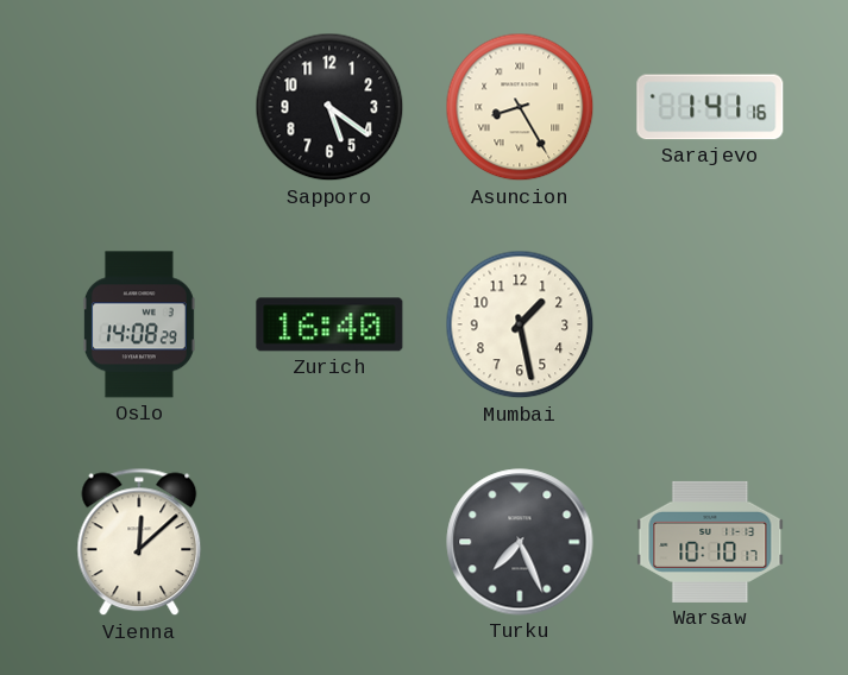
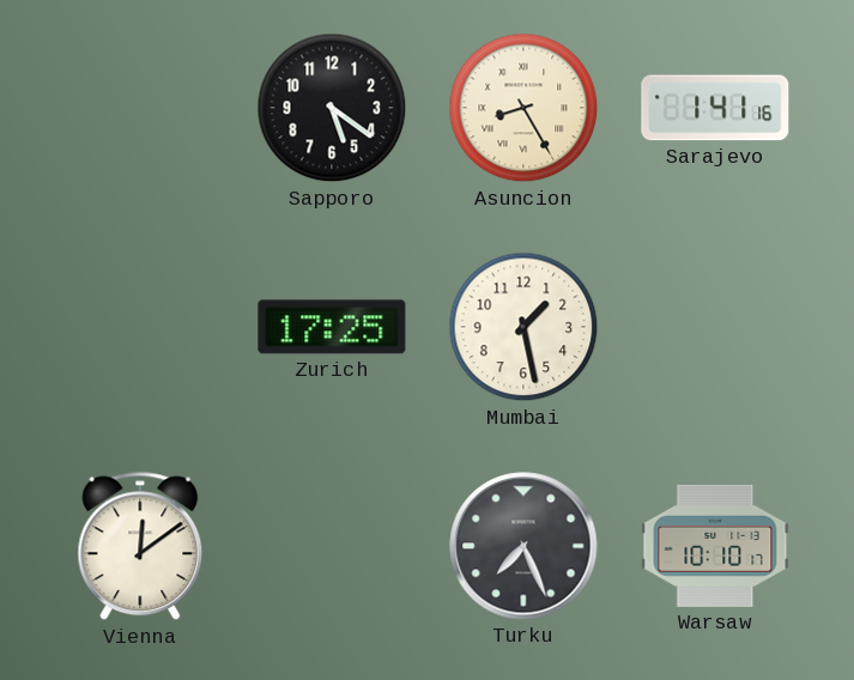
Oslo: 14:08 -> none (139, 324)
Zurich: 16:40 -> 17:25 (332, 327)
Vienna: 12:08 -> 12:09 (140, 546)
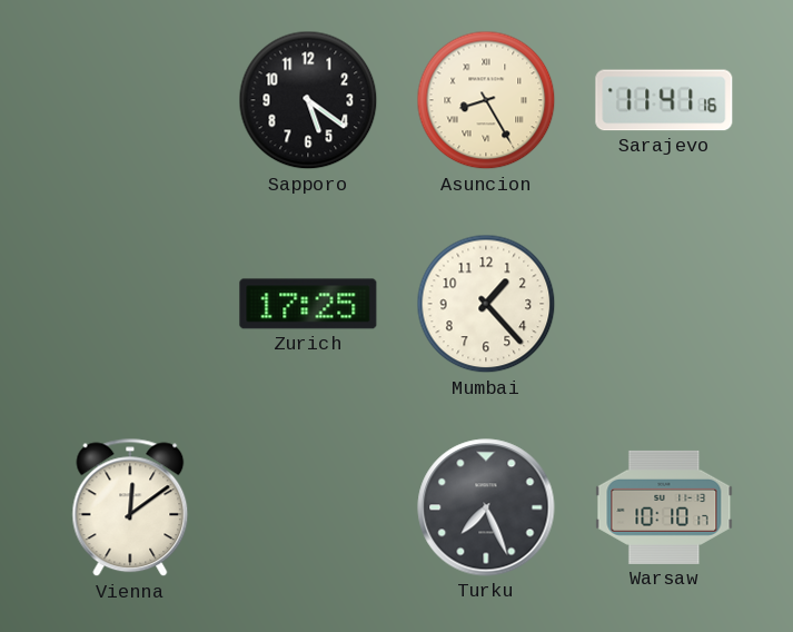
Sarajevo: 1:41 -> 11:41 (664, 100)
Mumbai: 1:28 -> 1:23 (486, 304)
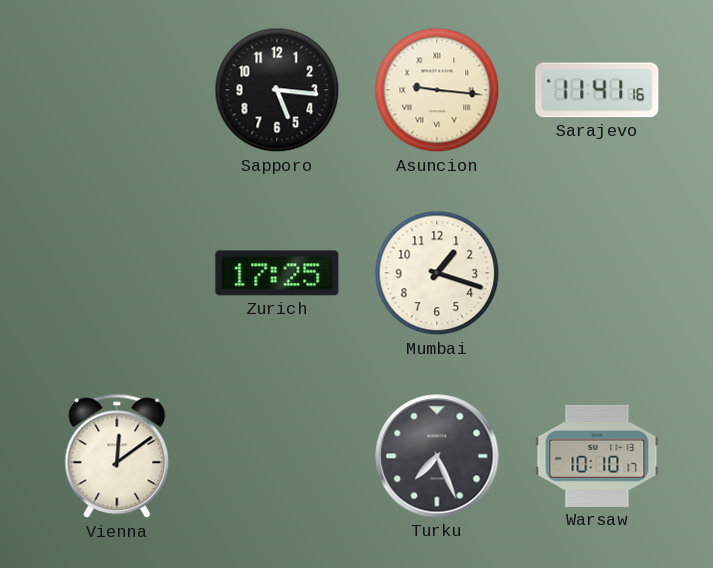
Sapporo: 5:21 -> 5:16 (277, 90)
Asuncion: 8:25 -> 9:16 (437, 90)
Mumbai: 1:23 -> 1:18 (437, 273)
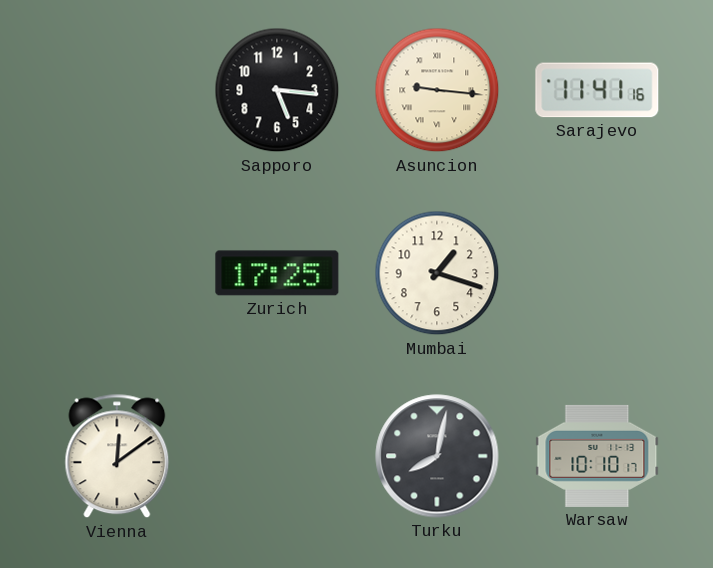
Turku: 7:26 -> 8:02 (437, 456)
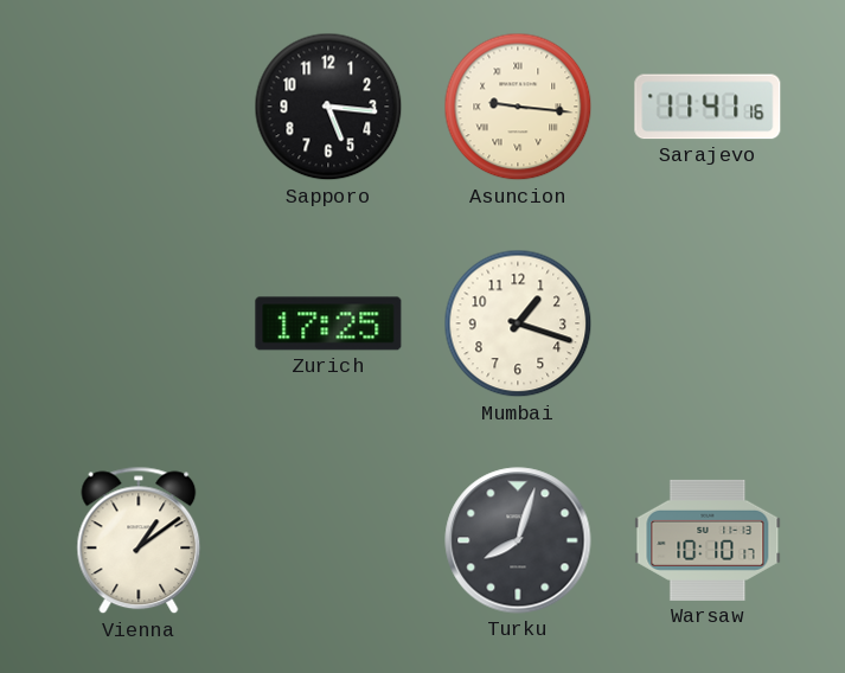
Vienna: 12:09 -> 1:09 (139, 540)
Turku: 8:02 -> 8:03 (518, 540)
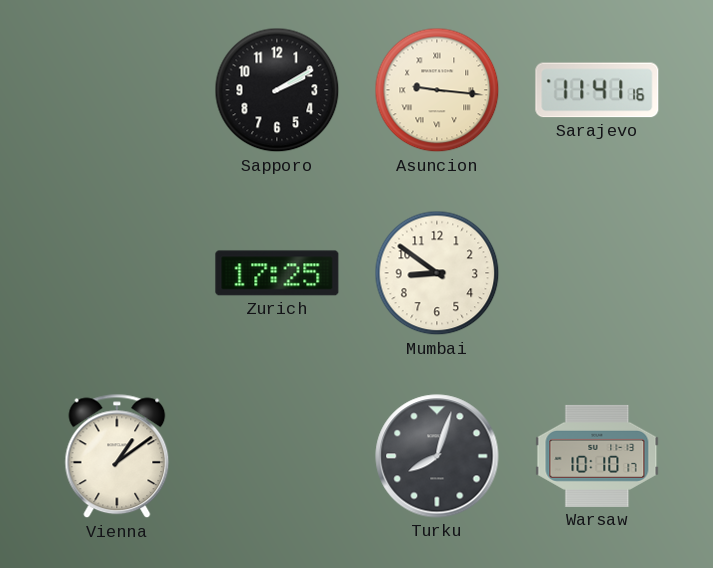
Sapporo: 5:16 -> 2:10 (277, 90)
Mumbai: 1:18 -> 8:51 (437, 273)
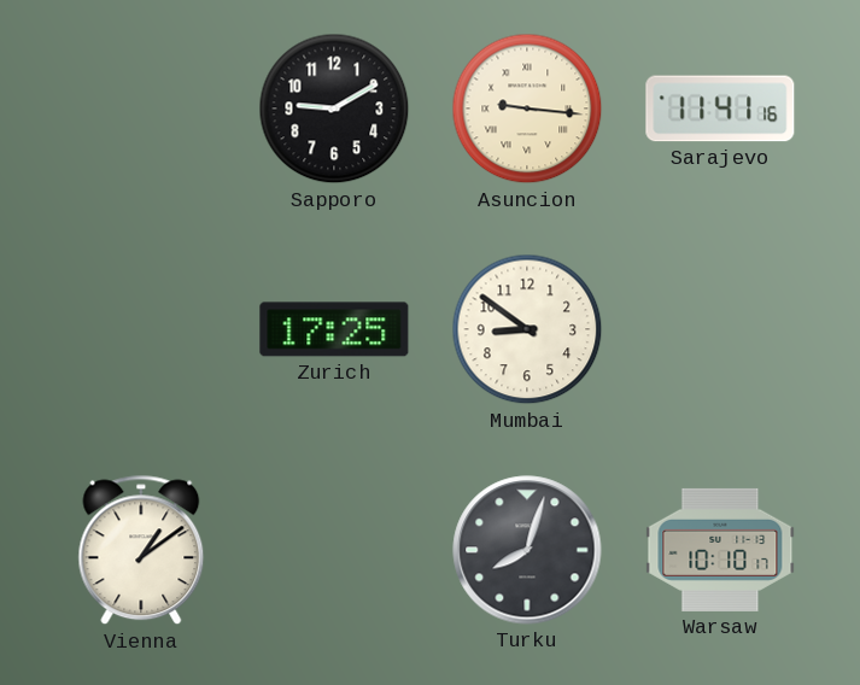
Sapporo: 2:10 -> 9:10 (334, 109)
